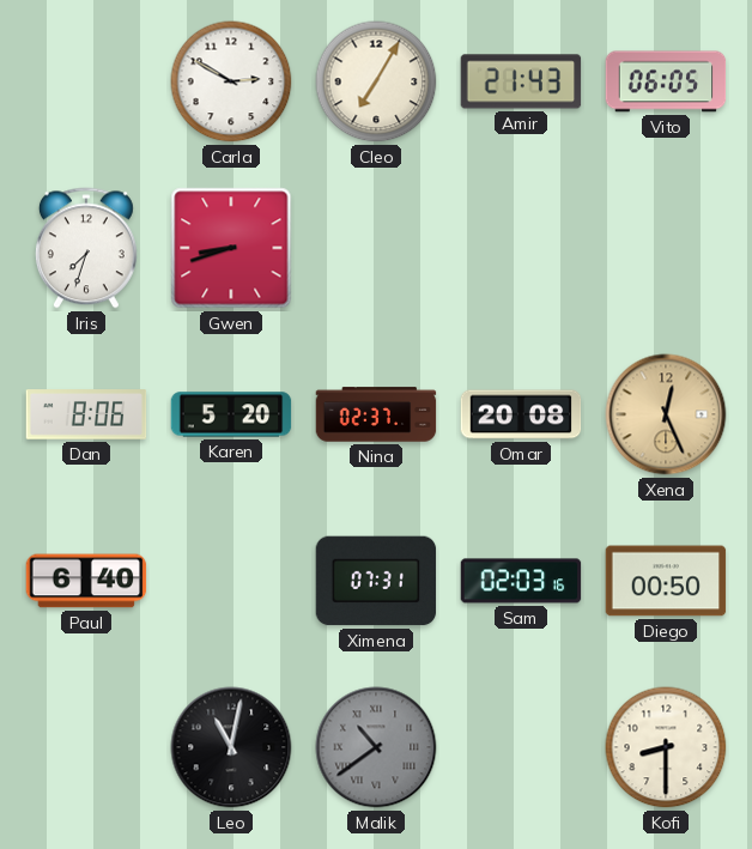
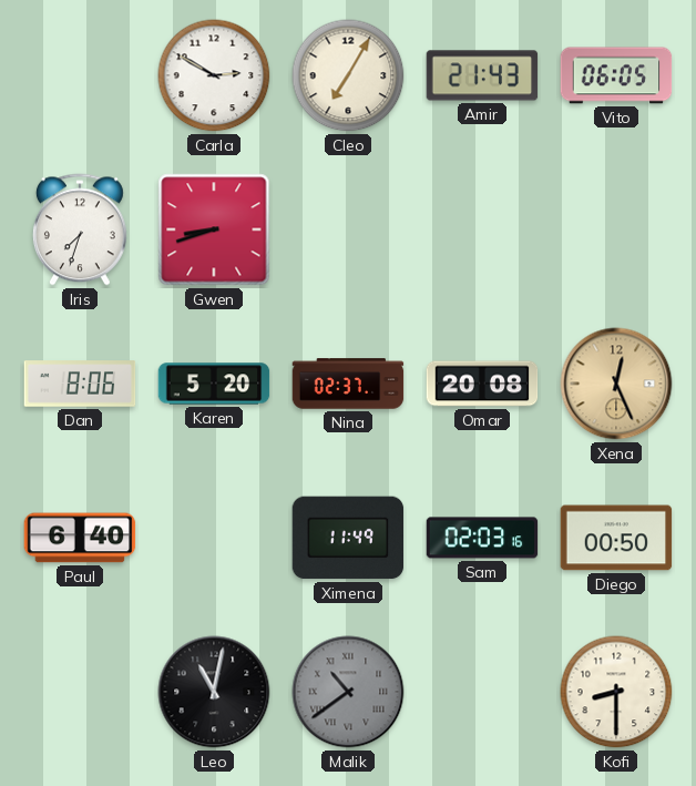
Ximena: 07:31 -> 11:49 (348, 538)
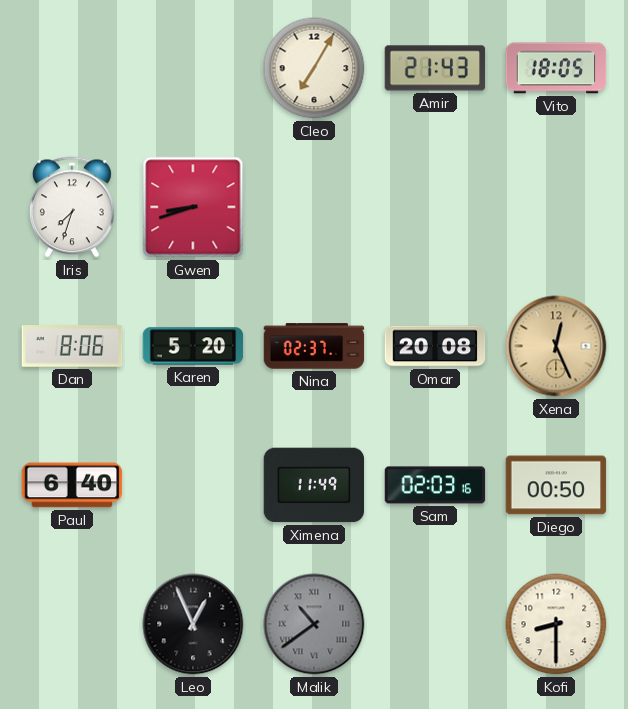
Carla: 2:50 -> none (214, 75)
Vito: 06:05 -> 18:05 (556, 68)
Leo: 11:02 -> 12:56 (193, 624)
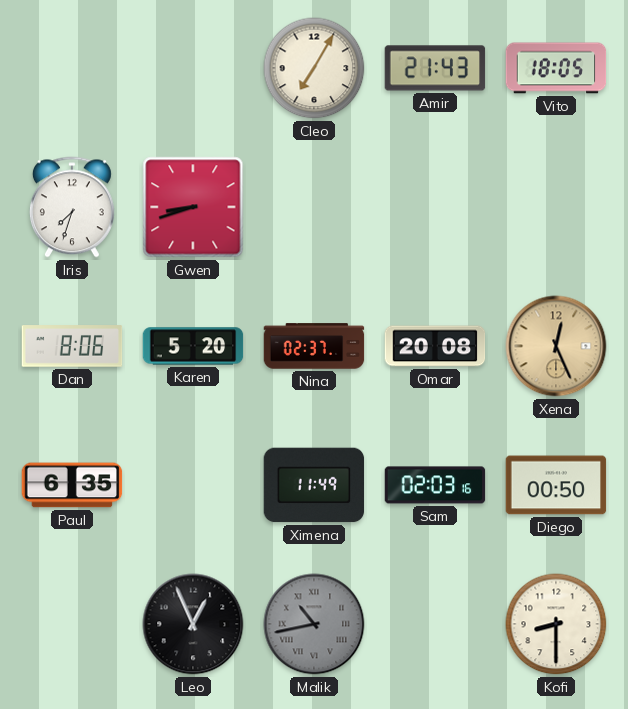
Paul: 6:40 -> 6:35 (72, 485)
Malik: 10:39 -> 10:43 (314, 624)
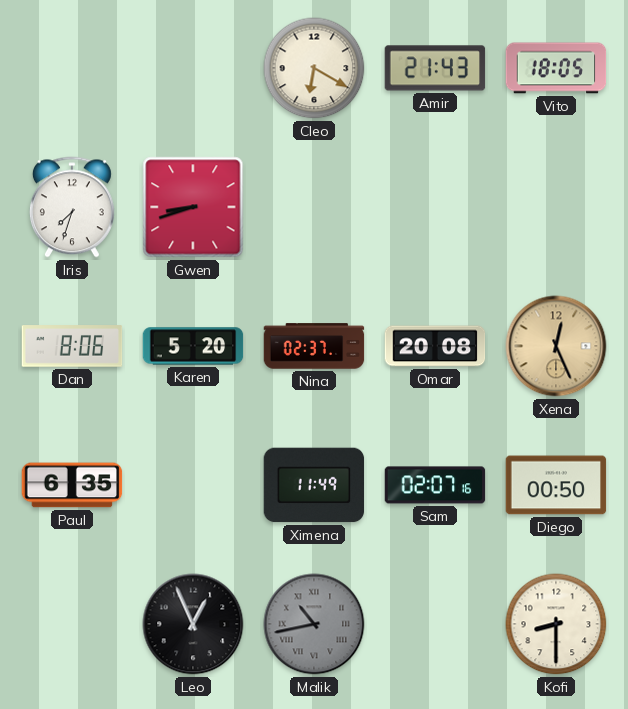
Cleo: 7:05 -> 6:20 (314, 68)
Sam: 02:03 -> 02:07 (435, 485)
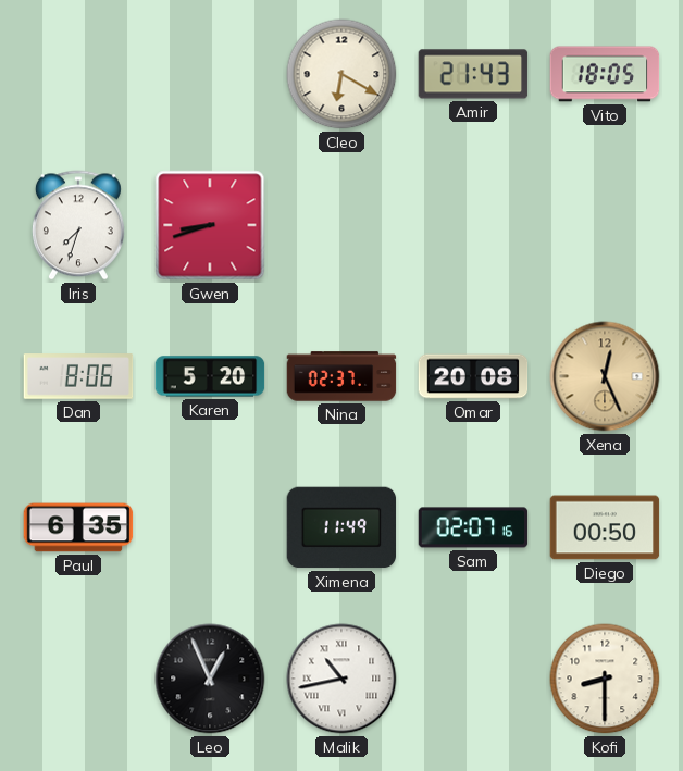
Malik dial: grey -> white (341, 679)
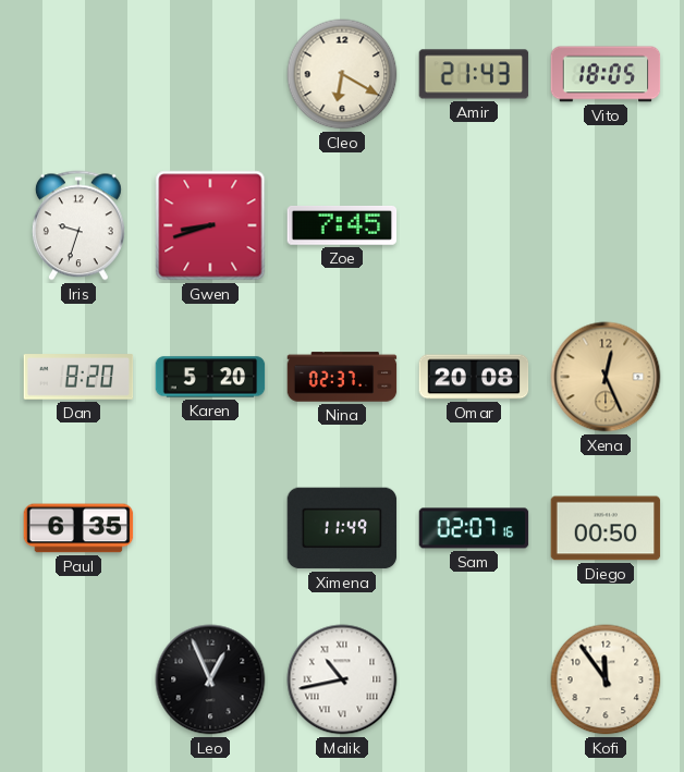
Iris: 7:33 -> 9:33 (78, 225)
Zoe: none -> 7:45 (342, 225)
Dan: 8:06 -> 8:20 (78, 377)
Kofi: 8:30 -> 11:54 (606, 679)
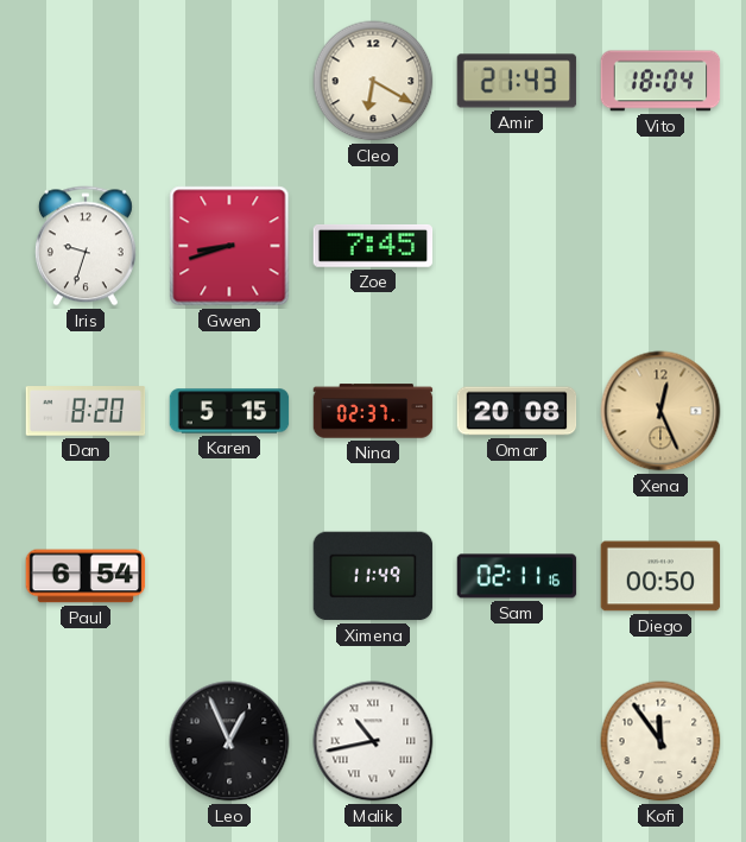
Vito: 18:05 -> 18:04 (660, 81)
Karen: 5:20 -> 5:15 (229, 411)
Paul: 6:35 -> 6:54 (86, 576)
Sam: 02:07 -> 02:11 (517, 576)
